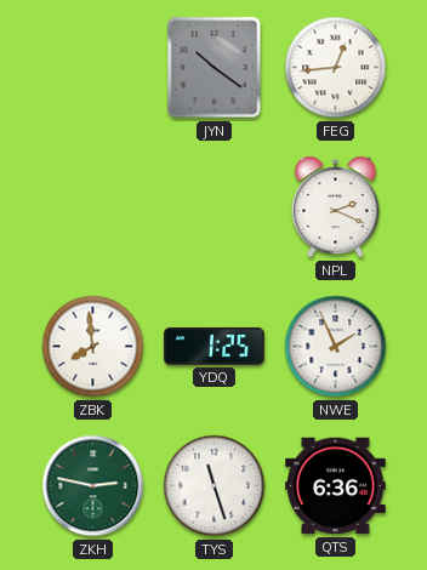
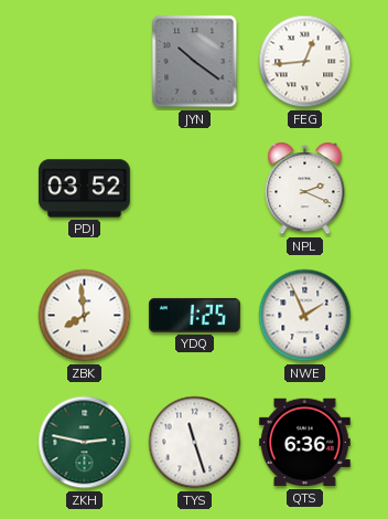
PDJ: none -> 03:52 (85, 189)
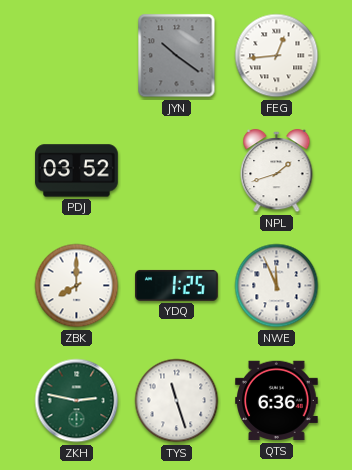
NPL: 2:19 -> 1:42 (277, 171)
ZBK: 7:59 -> 8:00 (77, 286)
NWE: 1:56 -> 11:56 (277, 286)
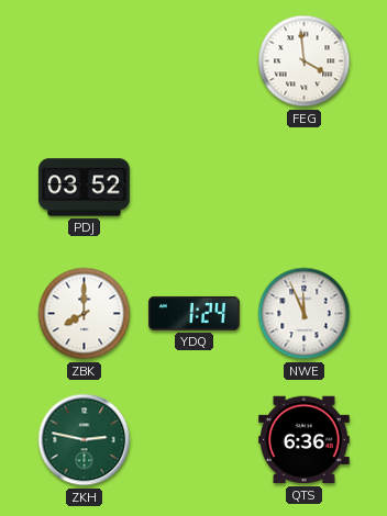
JYN: 10:21 -> none (177, 56)
FEG: 12:44 -> 3:59 (305, 61)
NPL: 1:42 -> none (277, 171)
YDQ: 1:25 -> 1:24 (195, 313)
TYS: 11:27 -> none (177, 401)
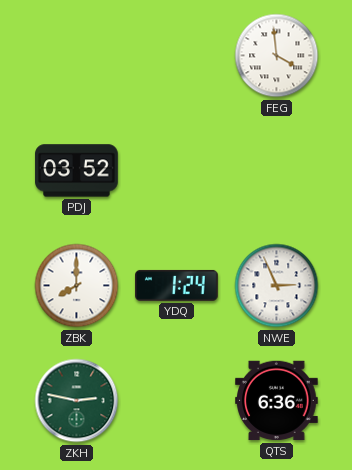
NWE: 11:56 -> 2:56 (277, 286)
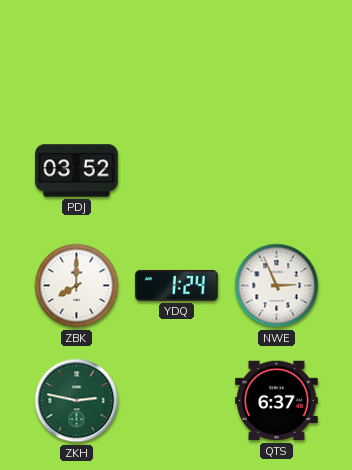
FEG: 3:59 -> none (277, 56)
QTS: 6:36 -> 6:37 (277, 401)
